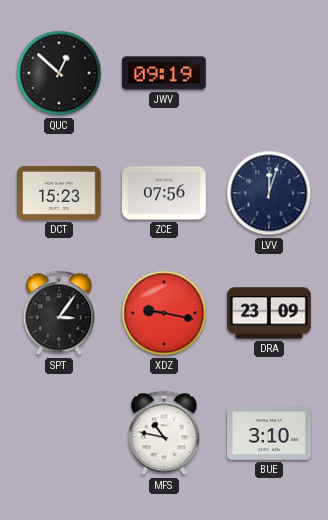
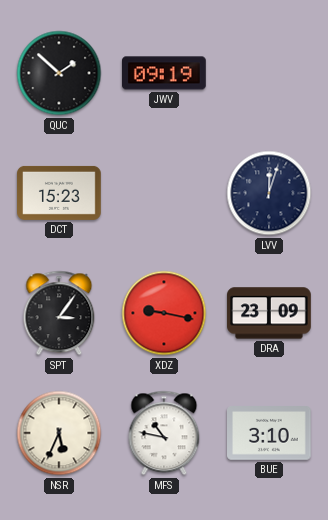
QUC: 12:52 -> 1:52 (59, 73)
ZCE: 07:56 -> none (164, 193)
NSR: none -> 5:34 (59, 433)
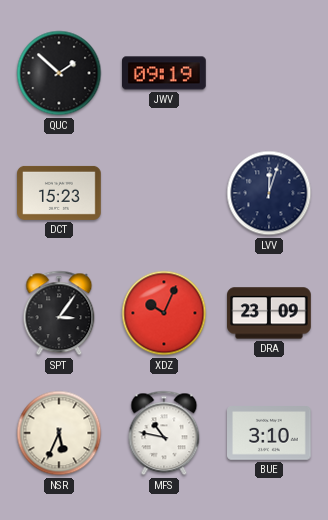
XDZ: 9:17 -> 10:04 (164, 313)
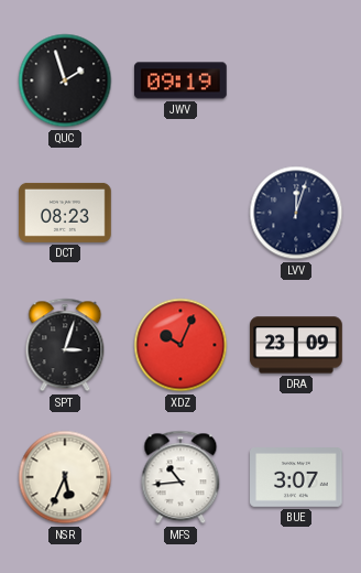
QUC: 1:52 -> 1:57 (65, 80)
DCT: 15:23 -> 08:23 (65, 213)
SPT: 3:06 -> 3:03 (65, 345)
MFS: 10:47 -> 10:44 (180, 477)
BUE: 3:10 -> 3:07 (297, 478)
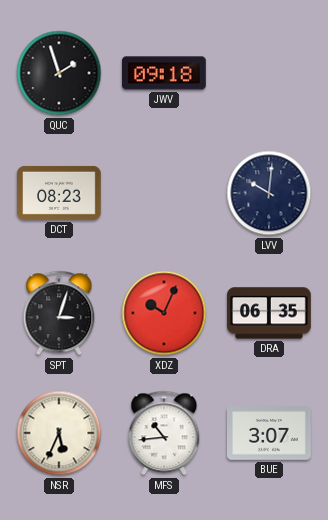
JWV: 09:19 -> 09:18 (165, 73)
LVV: 12:03 -> 10:01 (269, 193)
DRA: 23:09 -> 06:35 (269, 313)
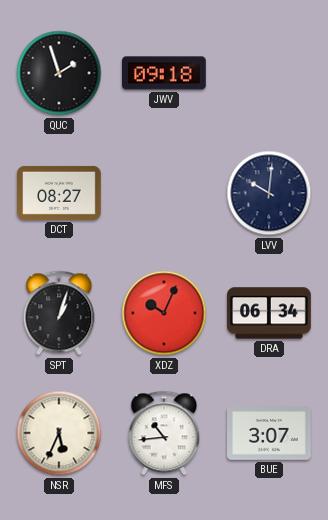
DCT: 08:23 -> 08:27 (59, 193)
SPT: 3:03 -> 1:03 (59, 313)
DRA: 06:35 -> 06:34 (269, 313)
